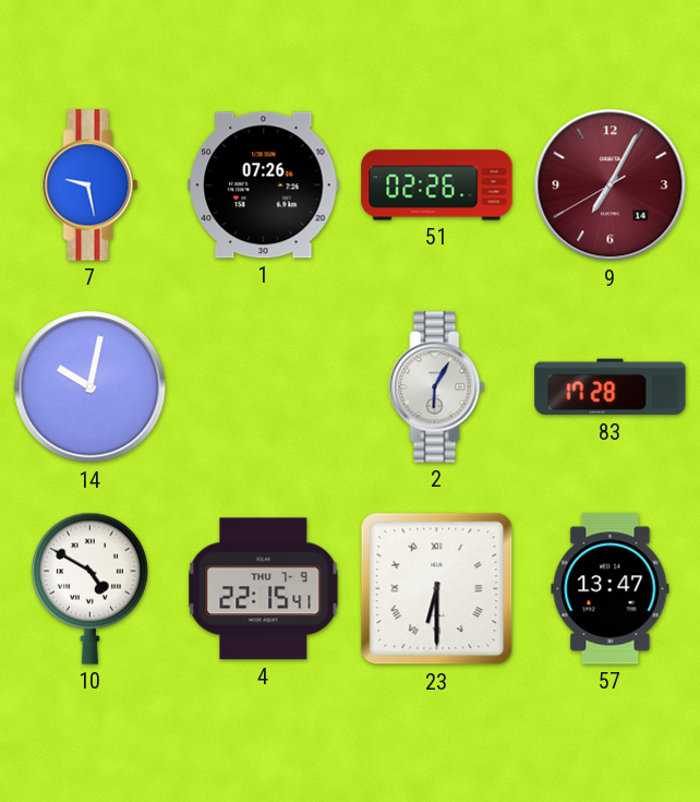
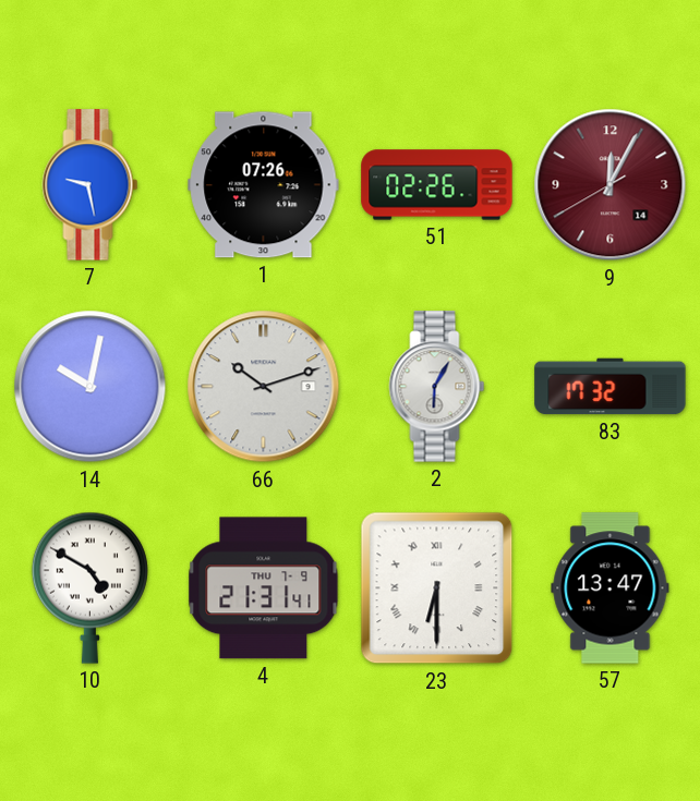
9: 7:04 -> 12:04 (611, 185)
66: none -> 10:12 (264, 387)
83: 17:28 -> 17:32 (611, 387)
4: 22:15 -> 21:31 (264, 588)
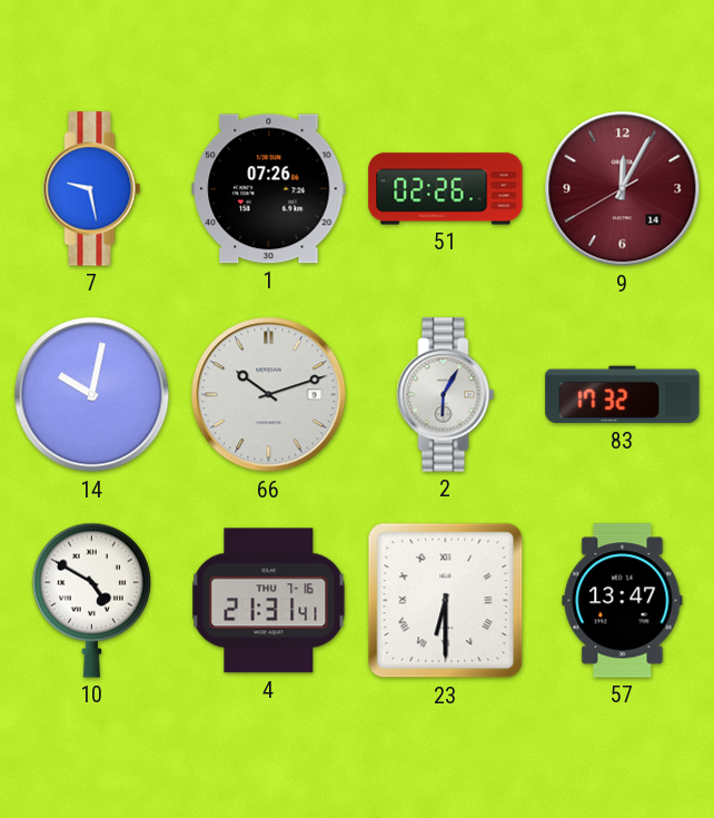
4 date: THU 7-9 -> THU 7-16 (269, 601)
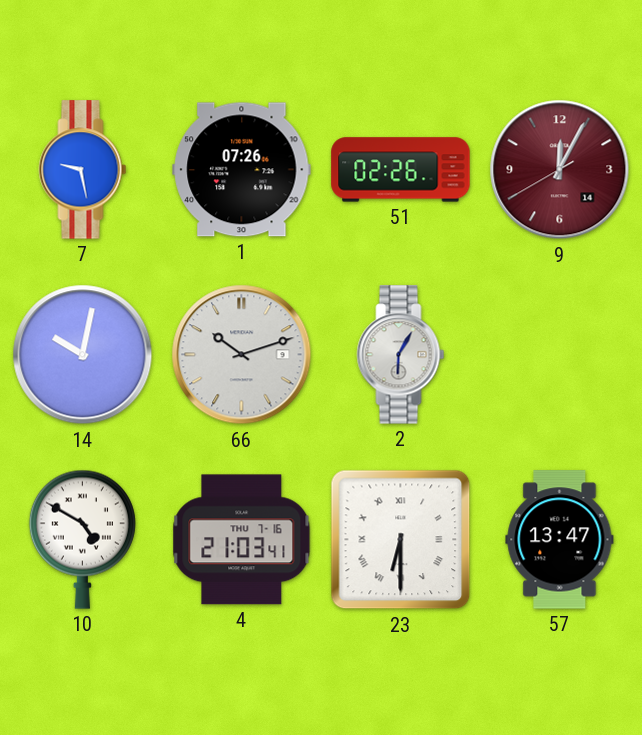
83: 17:32 -> none (623, 395)
4: 21:31 -> 21:03 (242, 540)
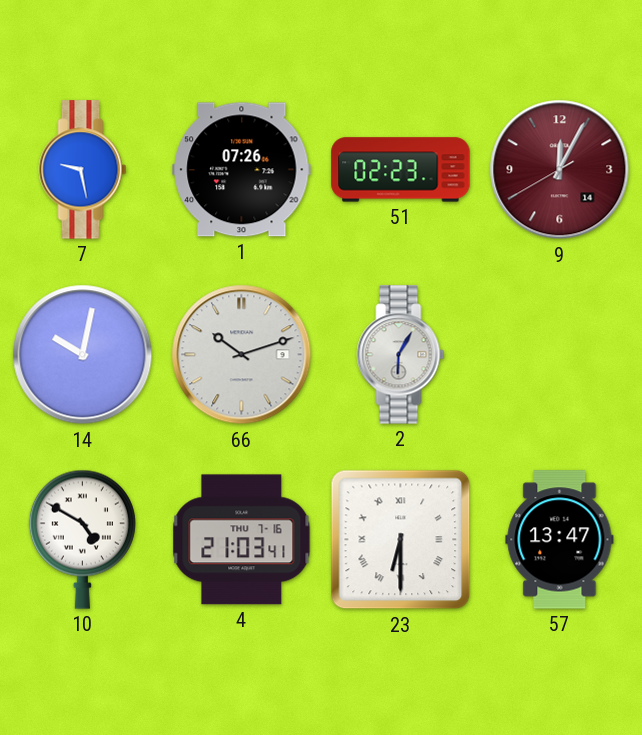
51: 02:26 -> 02:23 (401, 170)
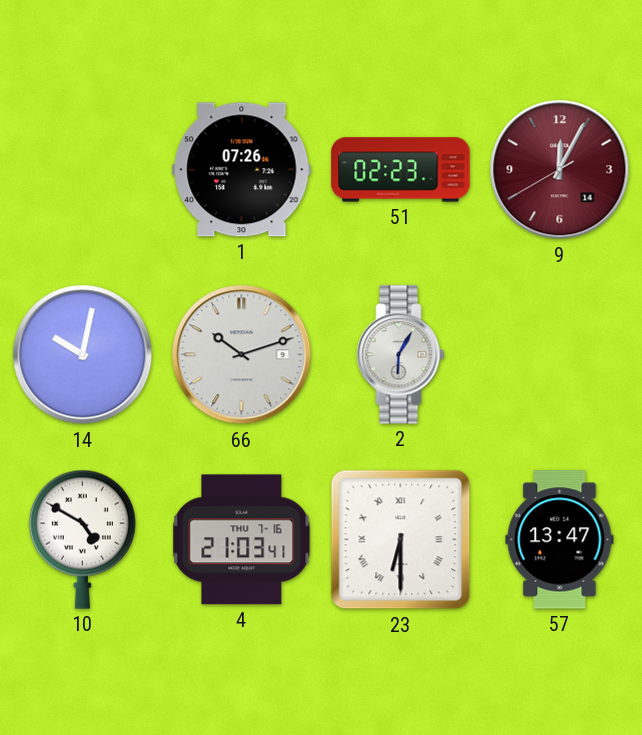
7: 9:28 -> none (83, 170)
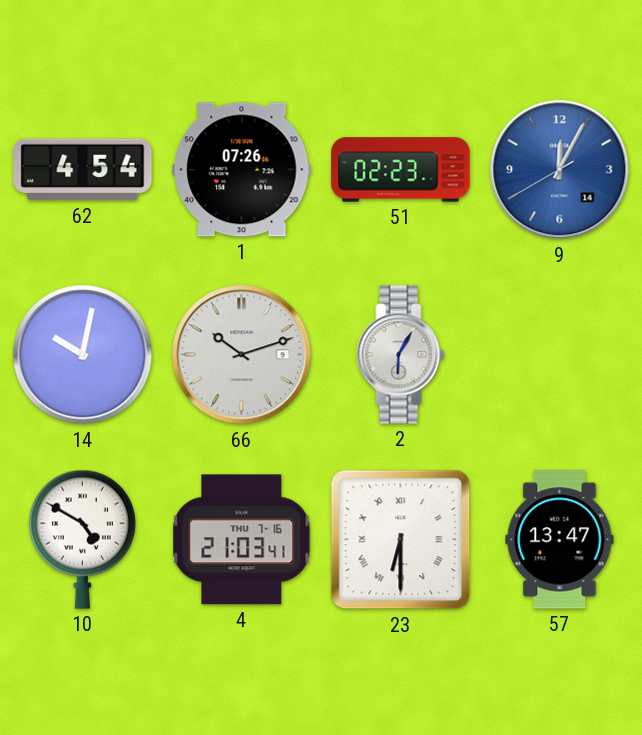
62: none -> 4:54 (83, 170)
9 dial: burgundy -> blue (560, 170)
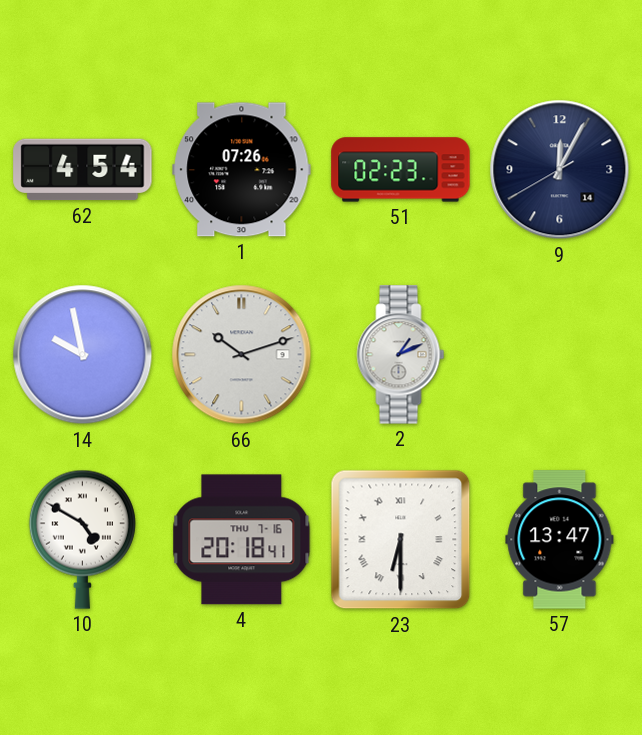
9 dial: blue -> navy (560, 170)
14: 10:02 -> 9:58 (83, 355)
2: 6:05 -> 1:11 (401, 355)
4: 21:03 -> 20:18 (242, 540)
